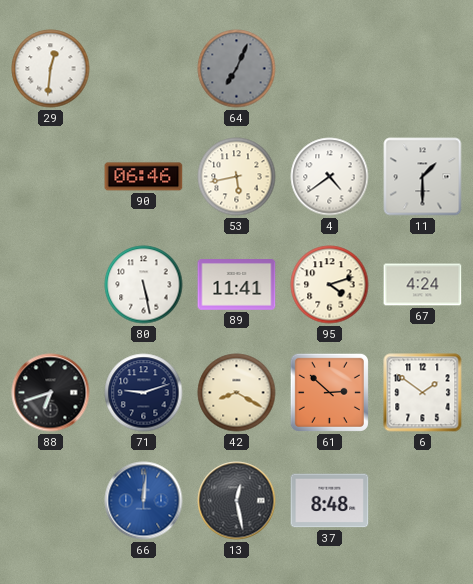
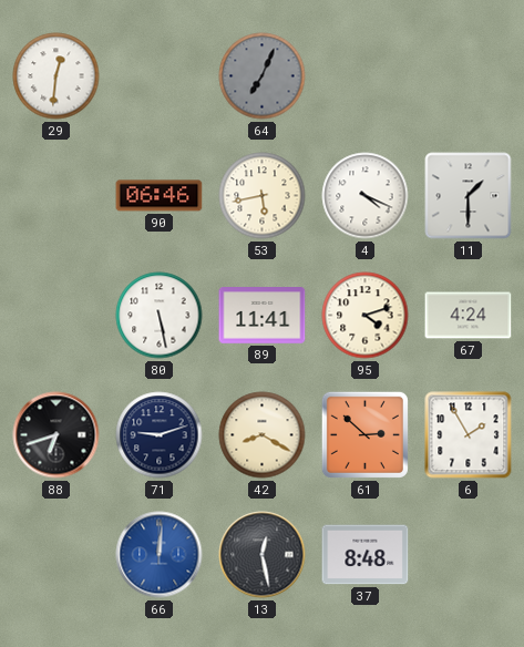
4: 4:39 -> 4:19 (366, 196)
6: 1:51 -> 1:55 (469, 435)
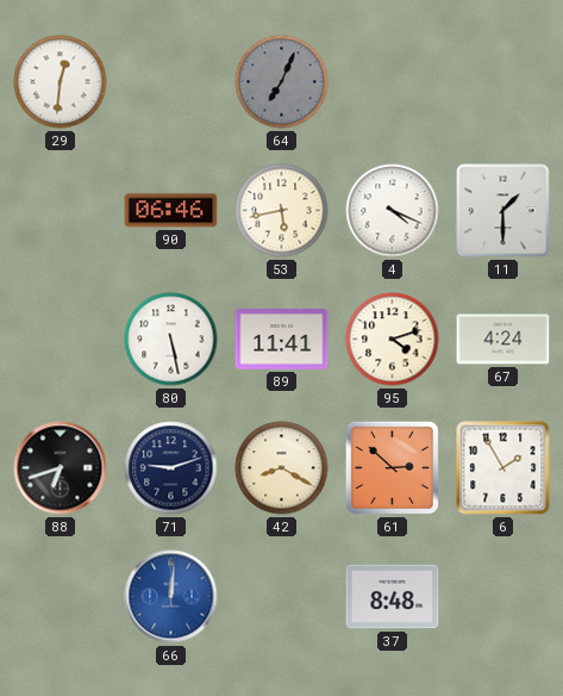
13: 12:28 -> none (263, 555)
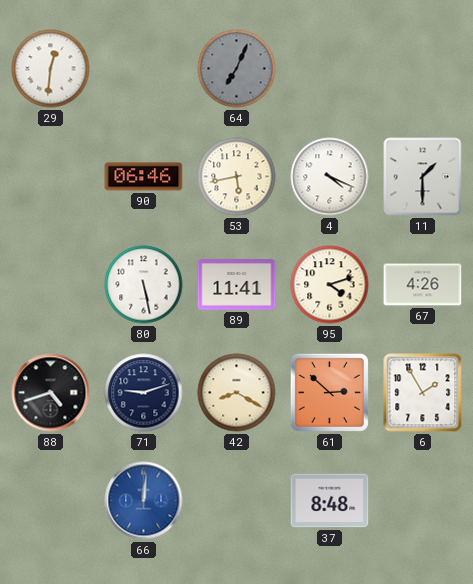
67: 4:24 -> 4:26 (423, 285)
88: 6:42 -> 4:42 (51, 393)
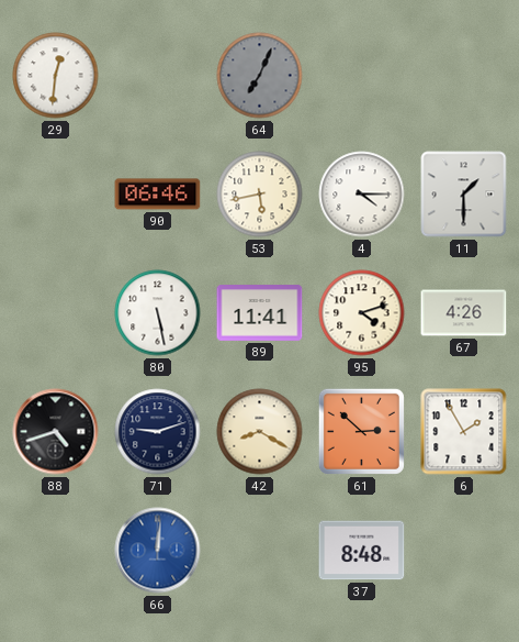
4: 4:19 -> 4:15 (362, 195)
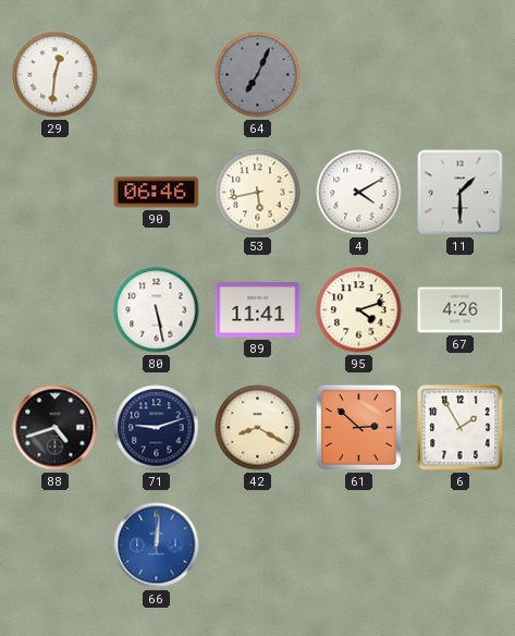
4: 4:15 -> 4:10 (359, 193)
37: 8:48 -> none (362, 551)
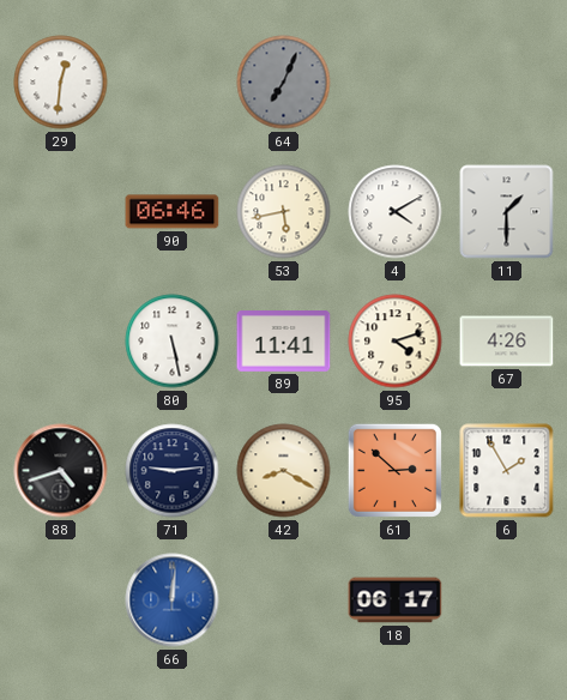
71: 9:12 -> 9:14 (173, 471)
18: none -> 06:17 (396, 601)
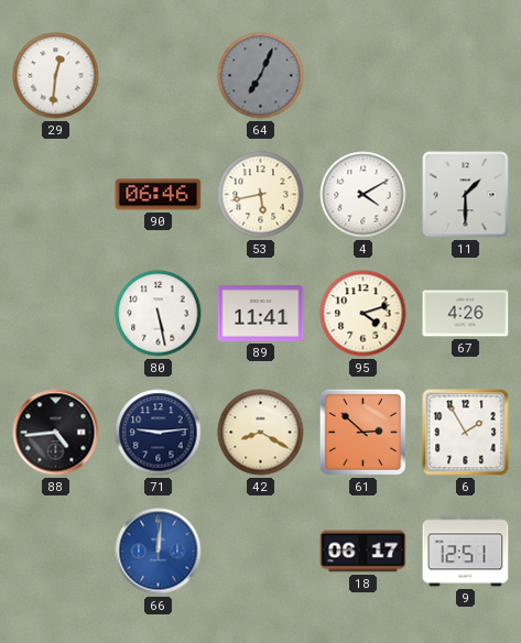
88: 4:42 -> 4:44 (56, 433)
9: none -> 12:51 (466, 552)
